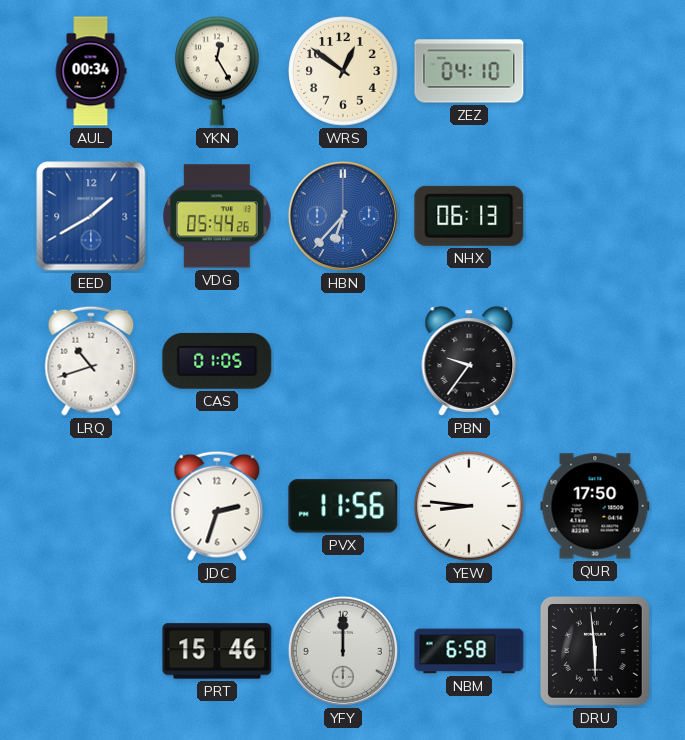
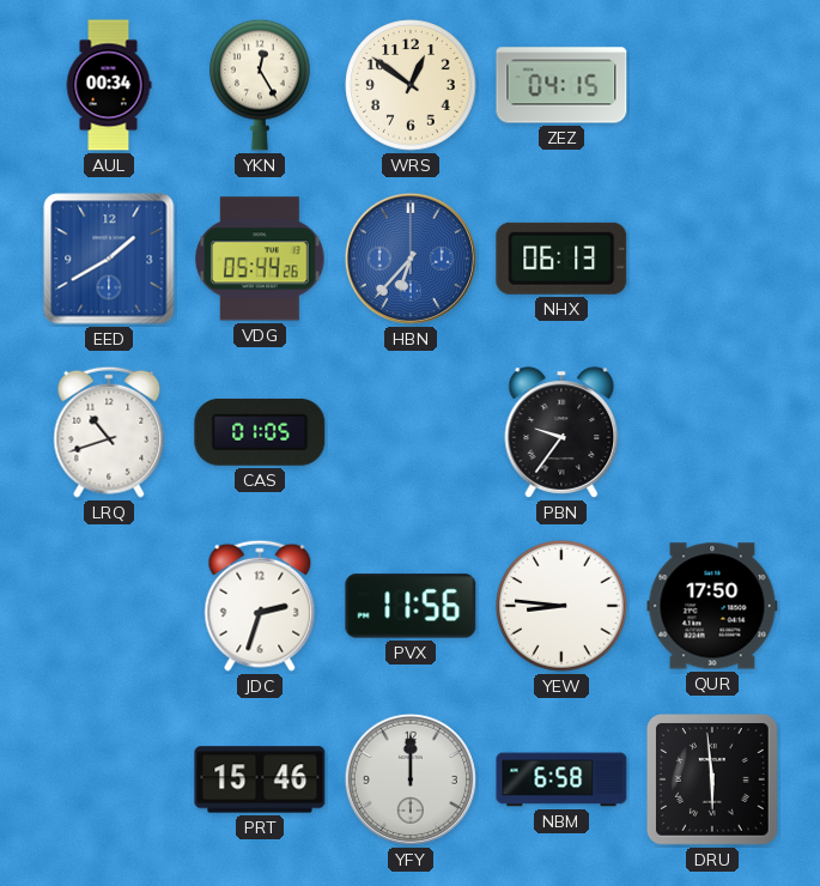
ZEZ: 04:10 -> 04:15 (561, 85)
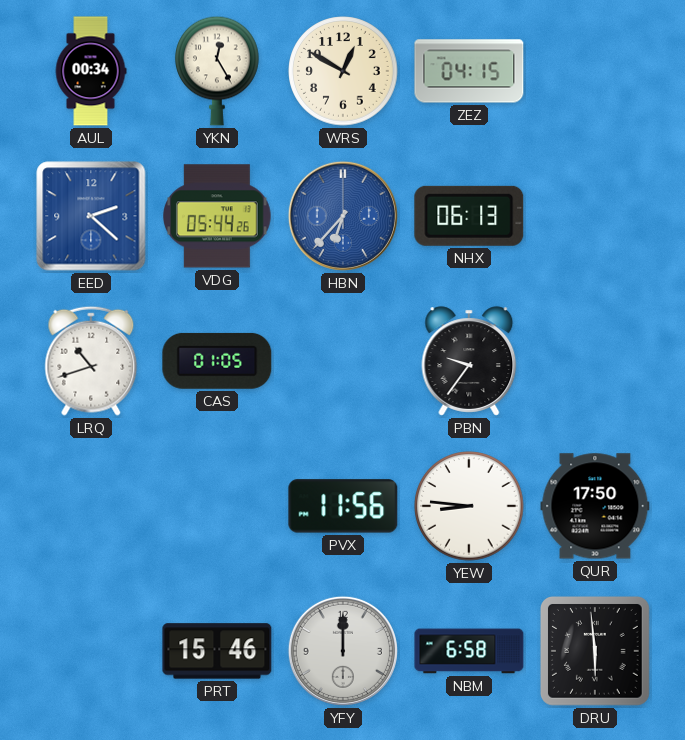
WRS: 12:51 -> 12:50 (343, 71)
EED: 1:40 -> 2:22 (91, 216)
JDC: 2:33 -> none (260, 606)
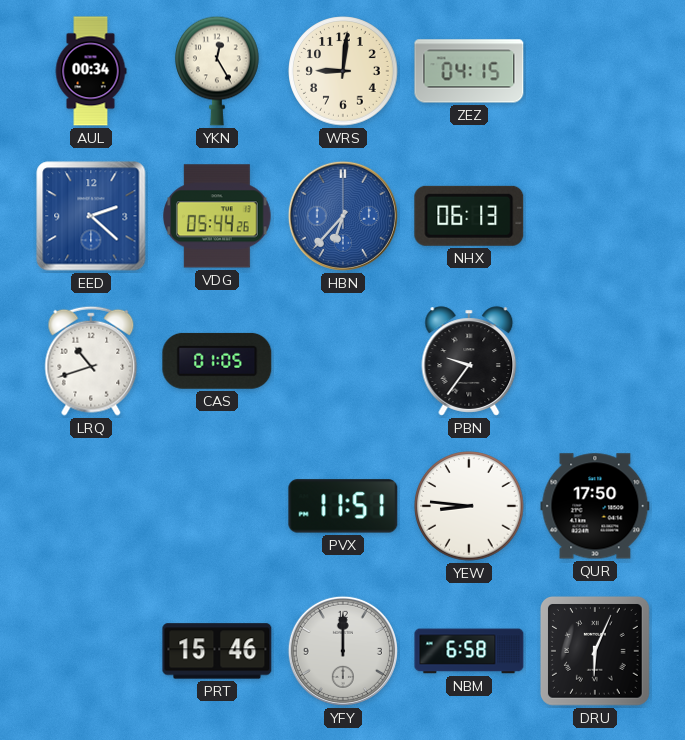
WRS: 12:50 -> 9:01 (343, 71)
PVX: 11:56 -> 11:51 (343, 506)
DRU: 5:59 -> 6:04 (595, 651)
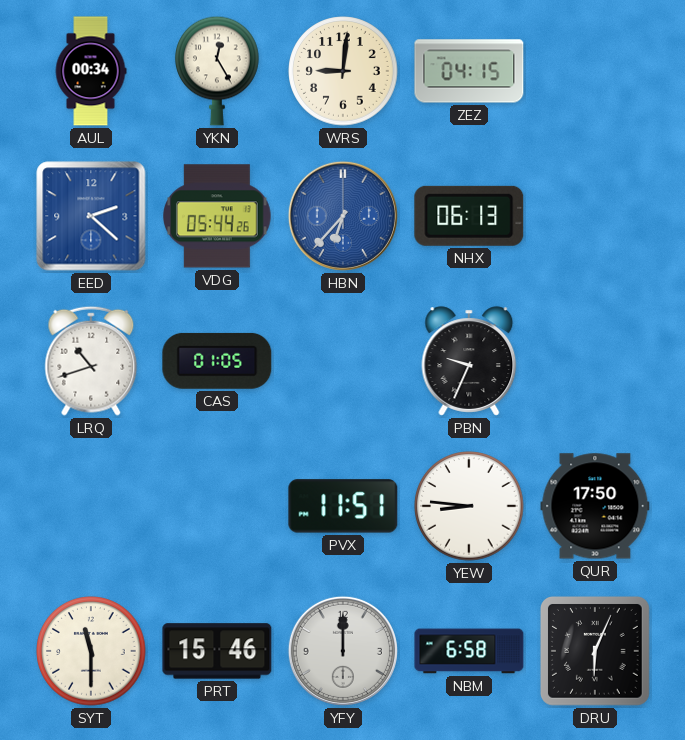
PBN: 9:36 -> 9:34 (469, 361)
SYT: none -> 11:30 (91, 651)
